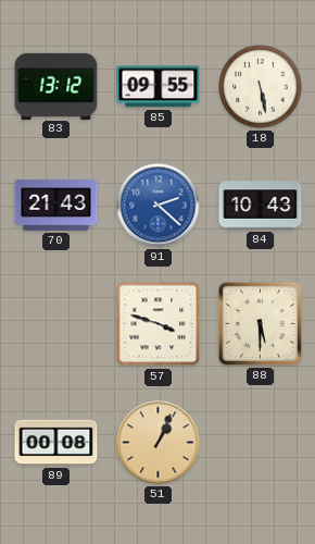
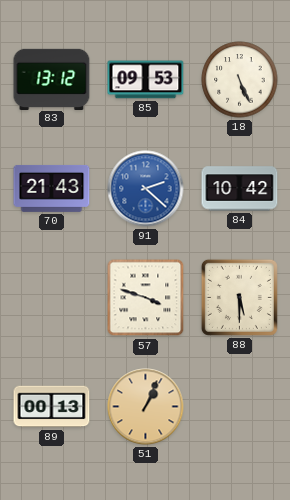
85: 09:55 -> 09:53 (146, 80)
18: 5:28 -> 5:26 (240, 80)
84: 10:43 -> 10:42 (240, 189)
89: 00:08 -> 00:13 (52, 407)
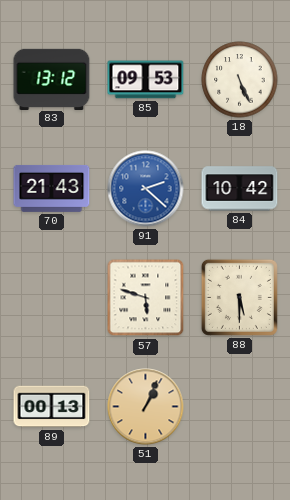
57: 3:48 -> 5:48 (146, 298)
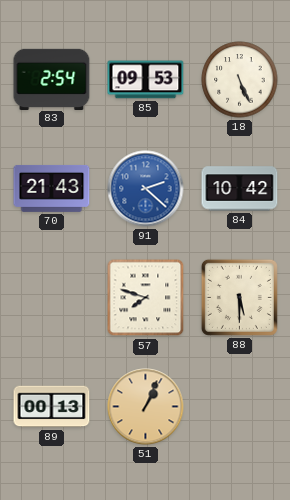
83: 13:12 -> 2:54 (52, 79)
57: 5:48 -> 7:48 (146, 298)
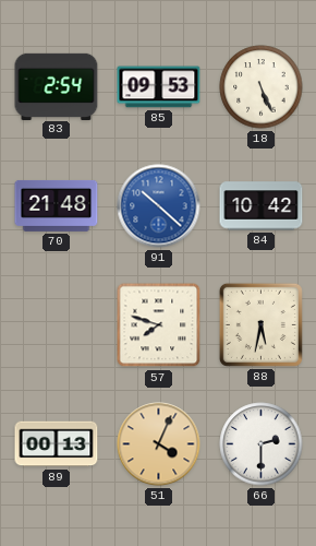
70: 21:43 -> 21:48 (57, 205)
91: 2:22 -> 10:22 (159, 206)
88: 5:30 -> 5:32 (260, 324)
51: 1:04 -> 4:04 (159, 444)
66: none -> 2:30 (262, 444)
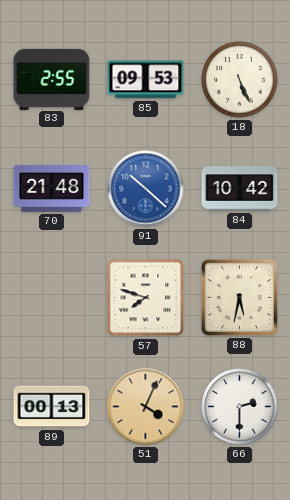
83: 2:54 -> 2:55 (52, 79)
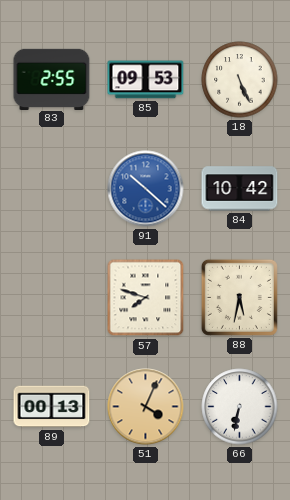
70: 21:48 -> none (52, 188)
66: 2:30 -> 6:32 (240, 407)
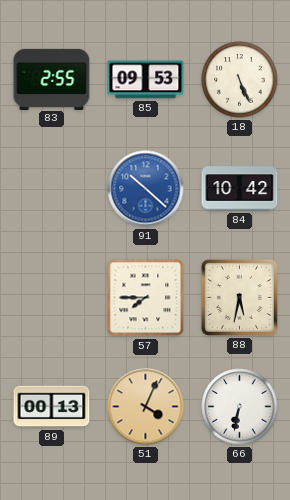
57: 7:48 -> 7:45 (146, 298)
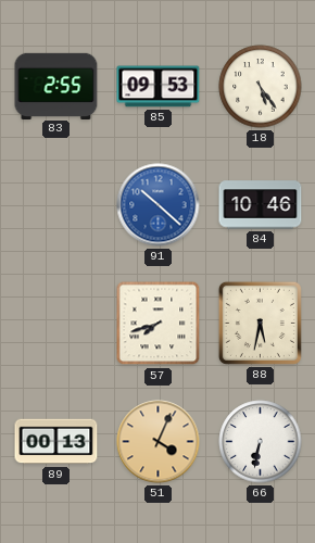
18: 5:26 -> 5:24 (261, 87)
84: 10:42 -> 10:46 (261, 205)
57: 7:45 -> 7:42 (159, 324)
